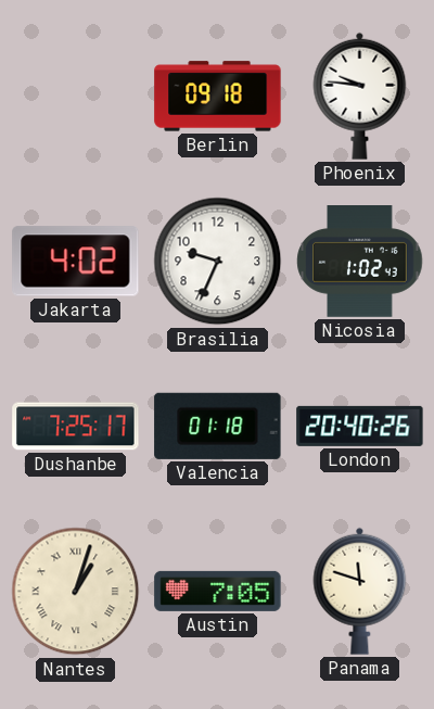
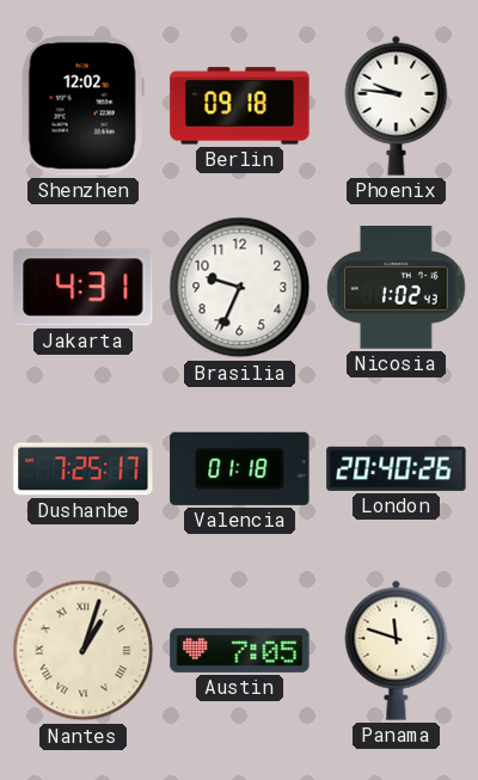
Shenzhen: none -> 12:02 (82, 106)
Jakarta: 4:02 -> 4:31 (84, 288)
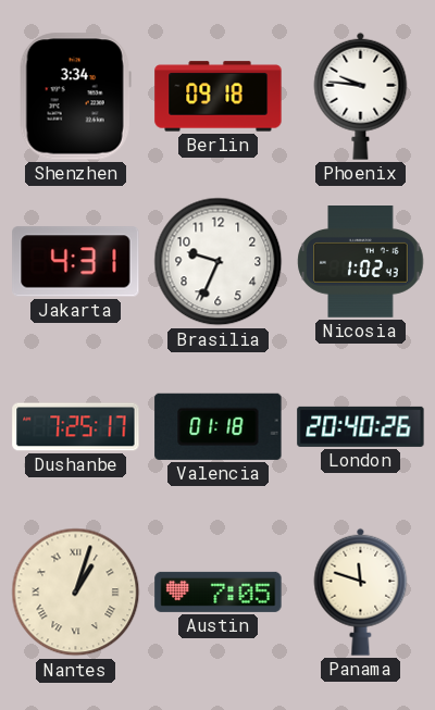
Shenzhen: 12:02 -> 3:34 (75, 97)
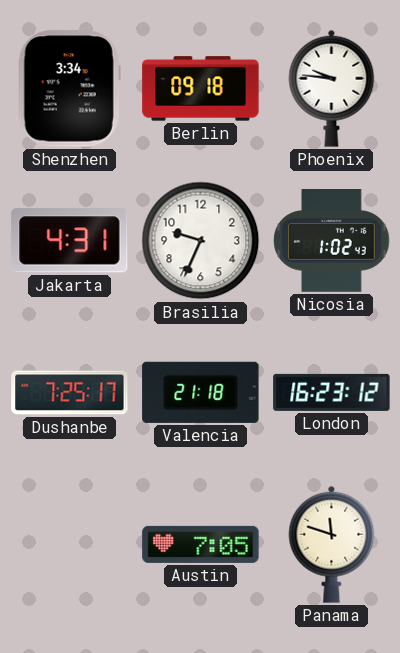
Valencia: 01:18 -> 21:18 (201, 392)
London: 20:40 -> 16:23 (332, 392)
Nantes: 1:03 -> none (76, 593)
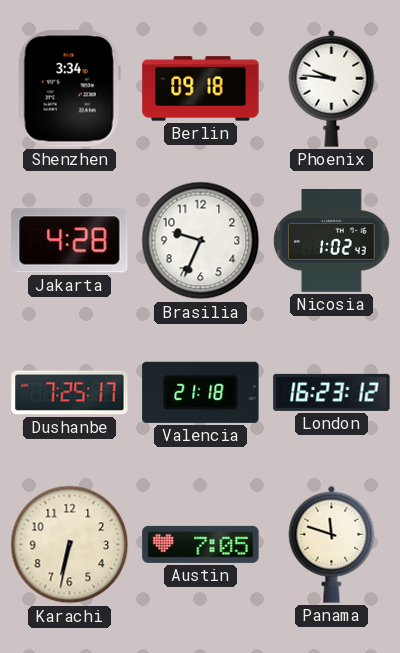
Jakarta: 4:31 -> 4:28 (70, 241)
Karachi: none -> 6:32 (70, 545)
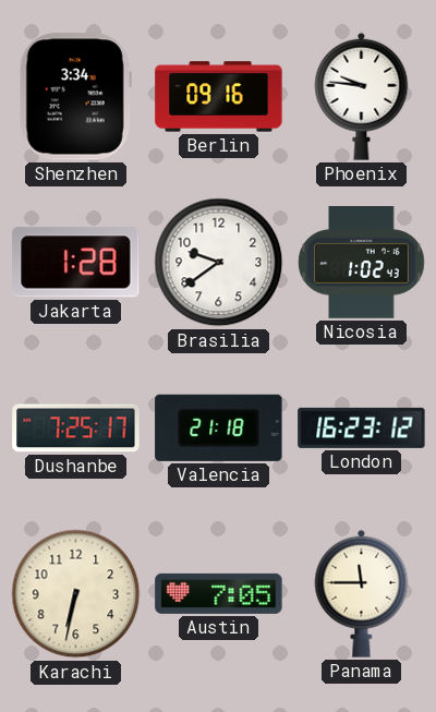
Berlin: 09:18 -> 09:16 (219, 97)
Jakarta: 4:28 -> 1:28 (76, 263)
Brasilia: 9:34 -> 9:39 (219, 263)
Panama: 11:48 -> 11:45 (362, 593)
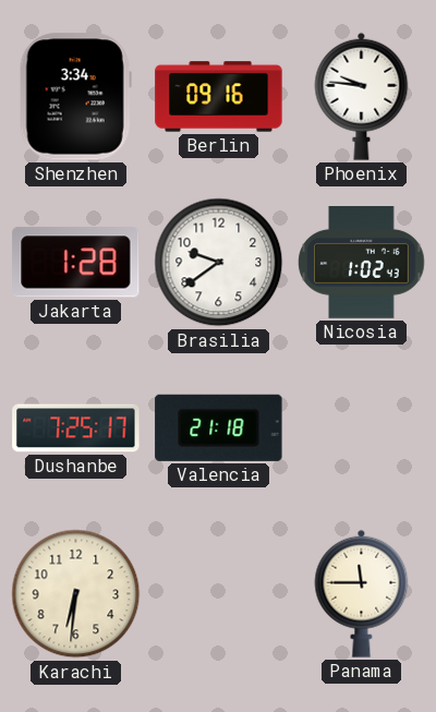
London: 16:23 -> none (362, 427)
Karachi: 6:32 -> 6:31 (76, 594)
Austin: 7:05 -> none (219, 593)
